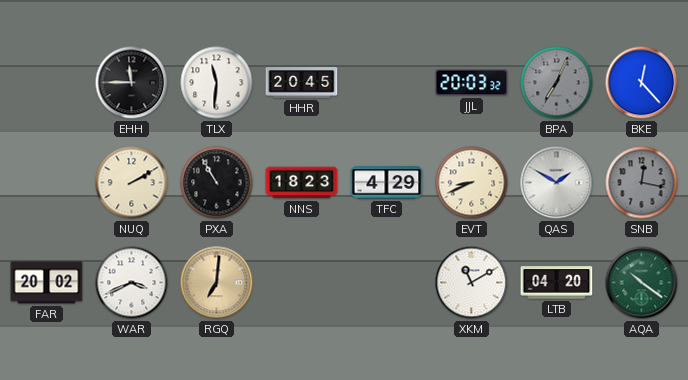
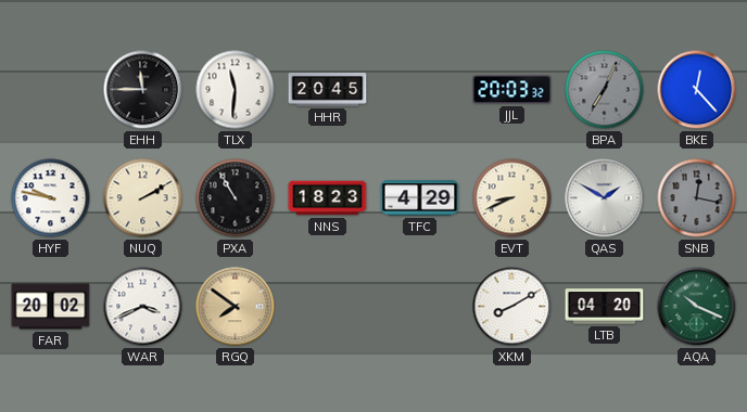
HYF: none -> 9:47 (51, 198)
RGQ: 7:01 -> 7:51 (236, 307)
XKM: 11:10 -> 8:10 (512, 307)
AQA: 10:21 -> 10:19 (697, 307)
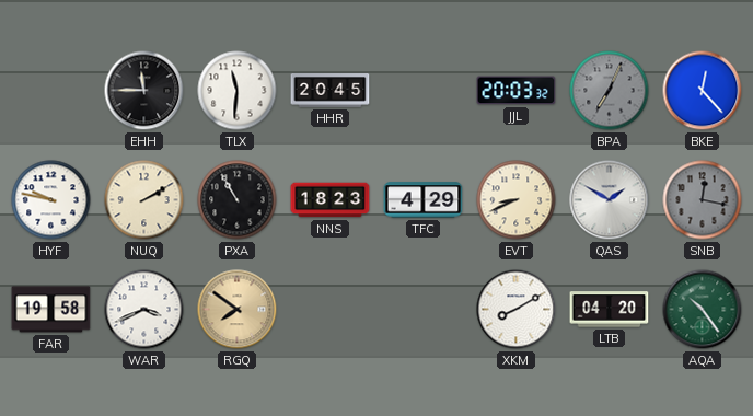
FAR: 20:02 -> 19:58 (51, 310)
AQA: 10:19 -> 10:24 (703, 310)
